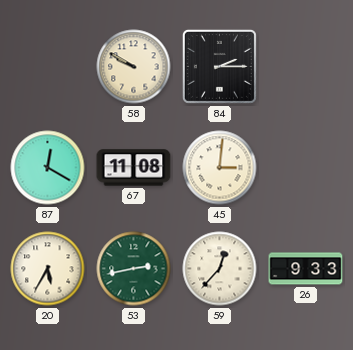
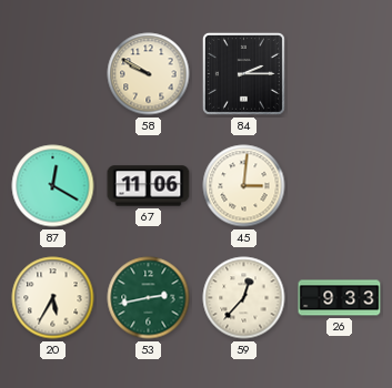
67: 11:08 -> 11:06 (149, 186)
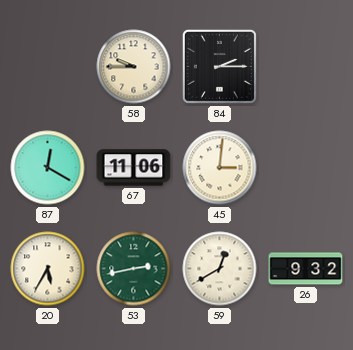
58: 9:50 -> 9:45 (134, 67)
59: 12:37 -> 12:40 (220, 269)
26: 9:33 -> 9:32 (306, 269)
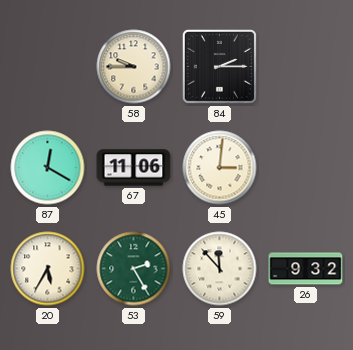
53: 2:43 -> 2:25 (134, 269)
59: 12:40 -> 11:53 (220, 269)
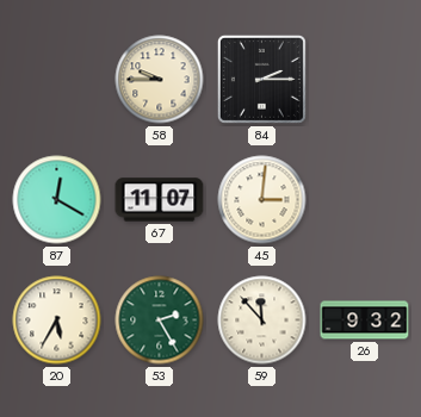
67: 11:06 -> 11:07 (160, 200)
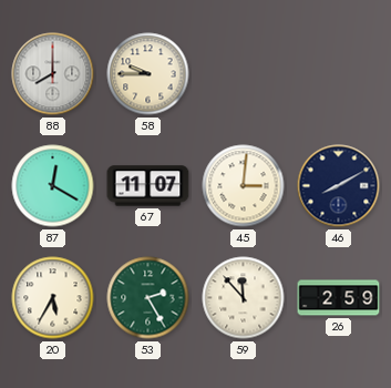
88: none -> 8:00 (53, 74)
84: 2:15 -> none (261, 79)
46: none -> 8:10 (339, 186)
26: 9:32 -> 2:59 (339, 298)
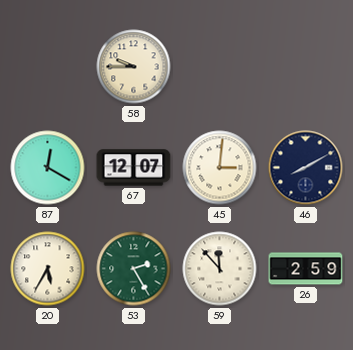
88: 8:00 -> none (53, 74)
67: 11:07 -> 12:07 (134, 168)
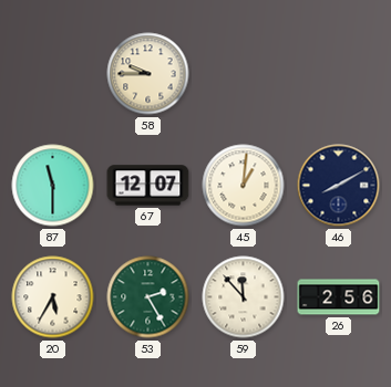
87: 12:20 -> 11:30 (53, 186)
45: 3:01 -> 1:01 (244, 186)
26: 2:59 -> 2:56 (339, 297)
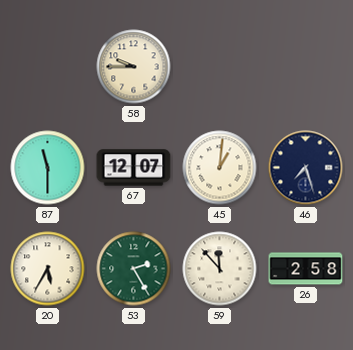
46: 8:10 -> 7:27 (306, 168)
26: 2:56 -> 2:58 (306, 269)
